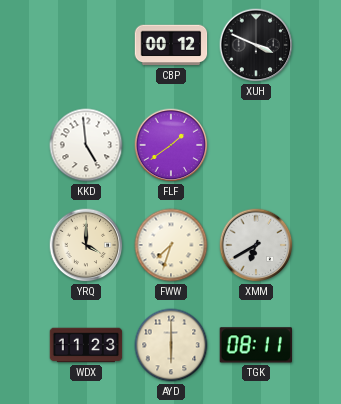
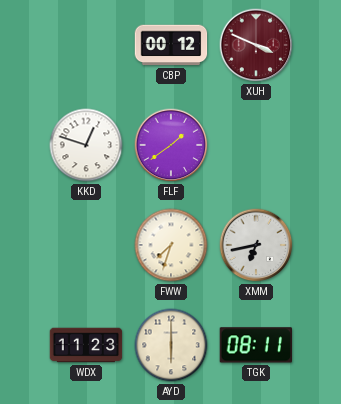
XUH dial: black -> burgundy (256, 45)
KKD: 4:59 -> 12:48 (86, 145)
YRQ: 4:00 -> none (86, 245)
XMM: 6:40 -> 6:43 (256, 245)
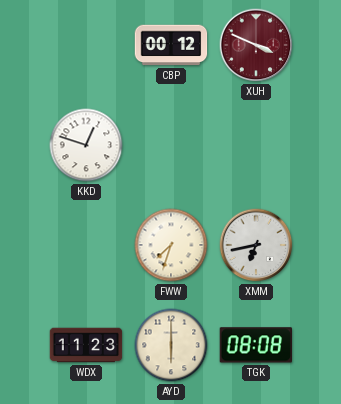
FLF: 1:39 -> none (171, 145)
TGK: 08:11 -> 08:08 (255, 345)
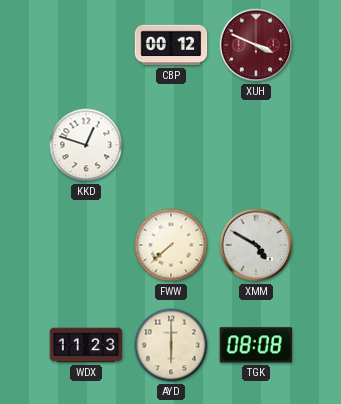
FWW: 7:33 -> 7:38 (171, 245)
XMM: 6:43 -> 4:50 (256, 245)
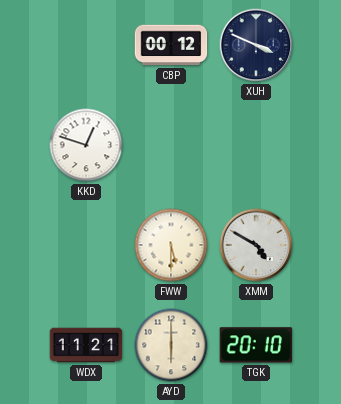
XUH dial: burgundy -> navy (256, 45)
FWW: 7:38 -> 5:30 (171, 245)
WDX: 11:23 -> 11:21 (86, 345)
TGK: 08:08 -> 20:10 (255, 345)
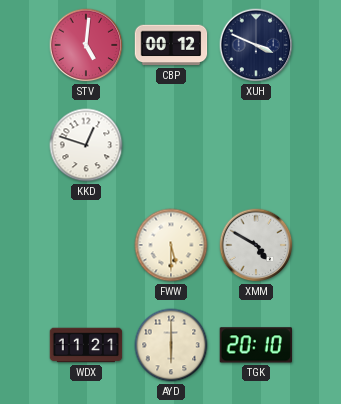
STV: none -> 5:01 (86, 45)
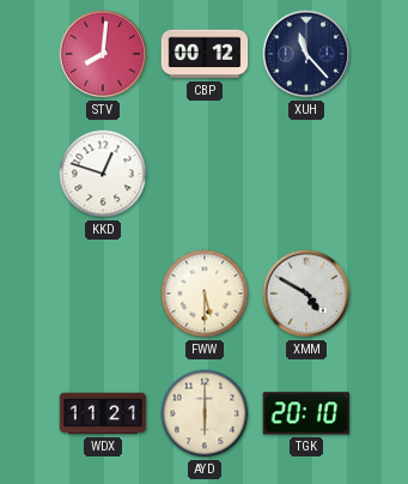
STV: 5:01 -> 8:01 (103, 54)
XUH: 3:49 -> 11:23 (306, 54)
